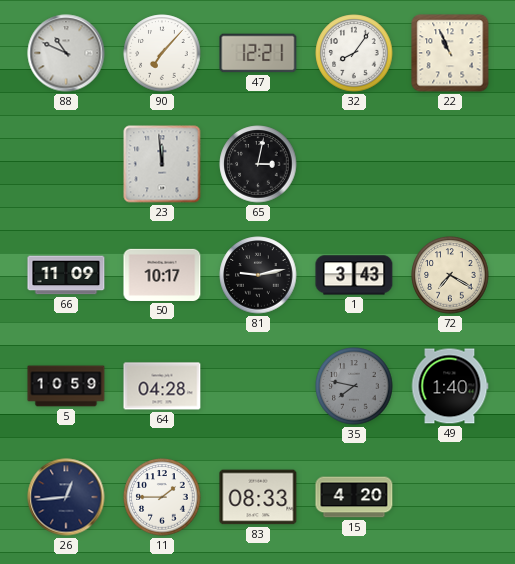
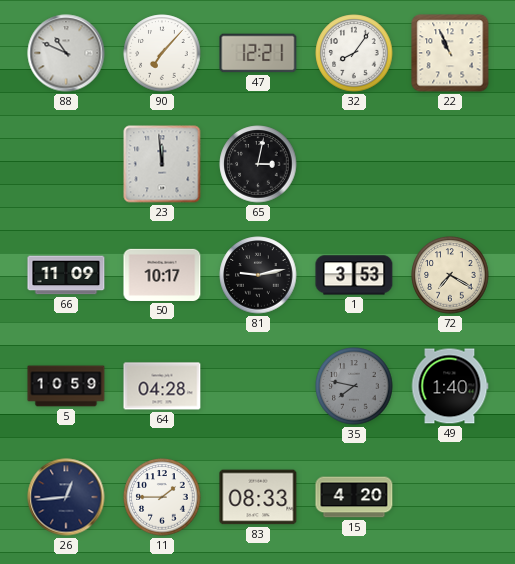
1: 3:43 -> 3:53 (354, 275)
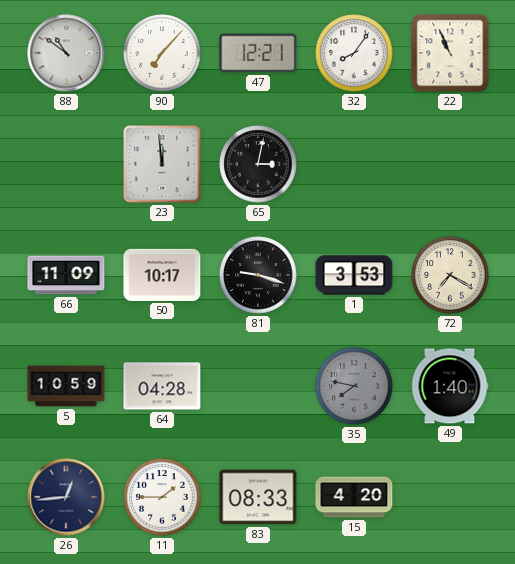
88: 10:49 -> 10:51 (66, 53)
81: 9:13 -> 9:18 (258, 275)
